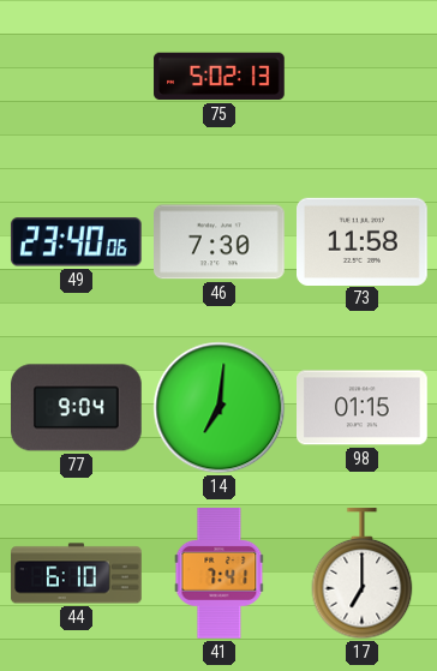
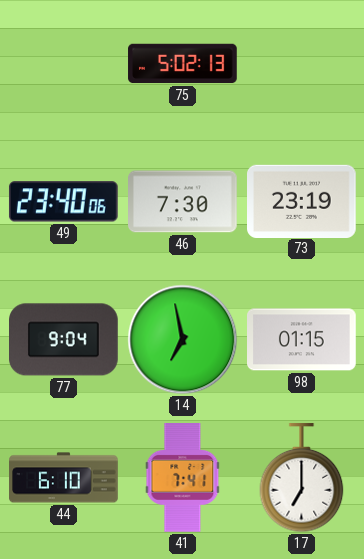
73: 11:58 -> 23:19 (302, 201)
14: 7:01 -> 6:58 (183, 340)
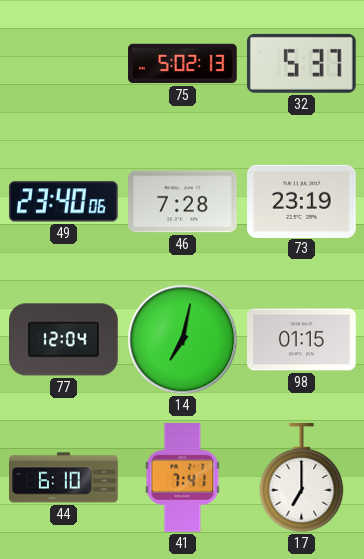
32: none -> 5:37 (301, 63)
46: 7:30 -> 7:28 (183, 202)
77: 9:04 -> 12:04 (64, 340)
14: 6:58 -> 7:02 (183, 340)
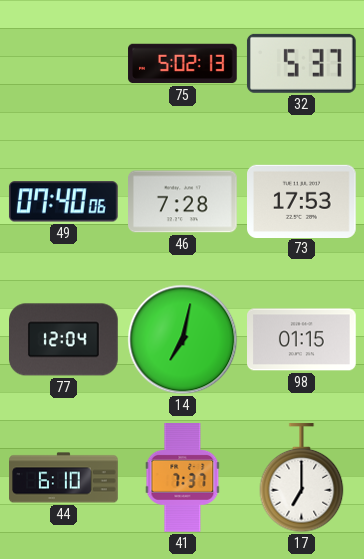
49: 23:40 -> 07:40 (63, 202)
73: 23:19 -> 17:53 (302, 201)
41: 7:41 -> 7:37 (183, 478)
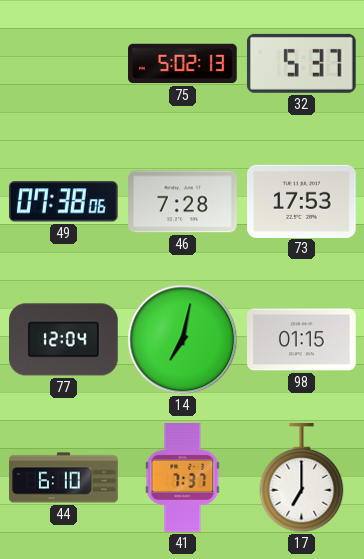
49: 07:40 -> 07:38 (63, 202)
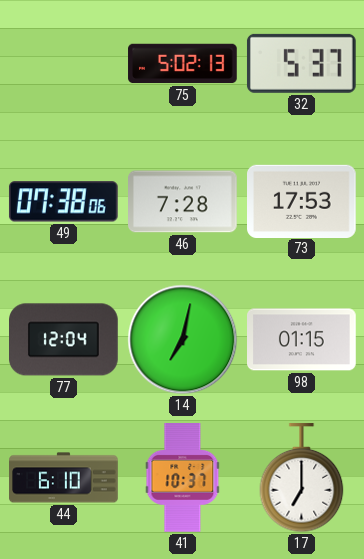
41: 7:37 -> 10:37 (183, 478)
